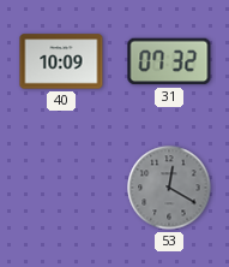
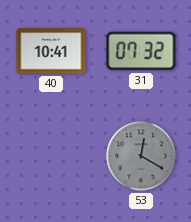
40: 10:09 -> 10:41 (51, 51)
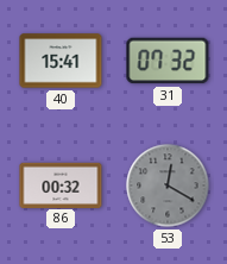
40: 10:41 -> 15:41 (61, 61)
86: none -> 00:32 (61, 184)
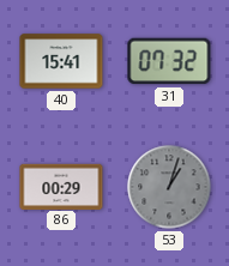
86: 00:32 -> 00:29 (61, 186)
53: 12:20 -> 1:03 (169, 187)
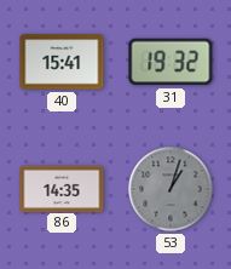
31: 07:32 -> 19:32 (171, 62)
86: 00:29 -> 14:35 (62, 188)
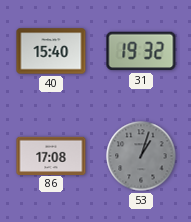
40: 15:41 -> 15:40 (51, 51)
86: 14:35 -> 17:08 (51, 155)
